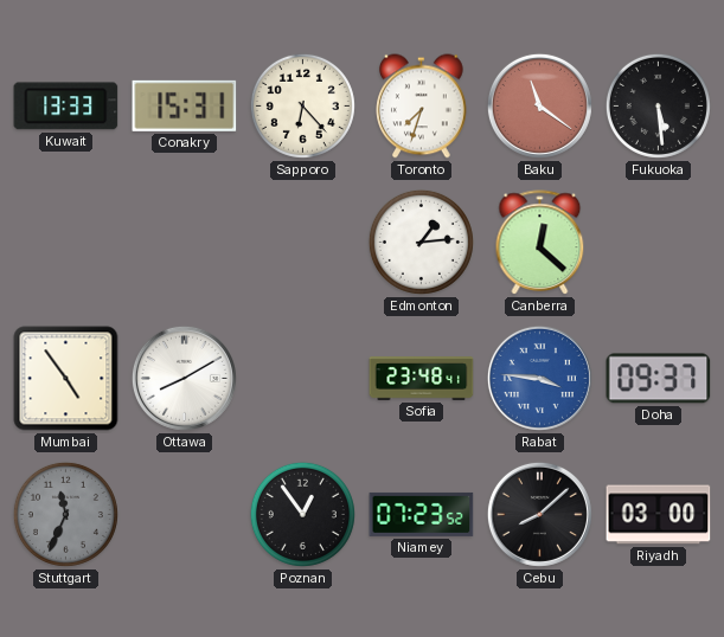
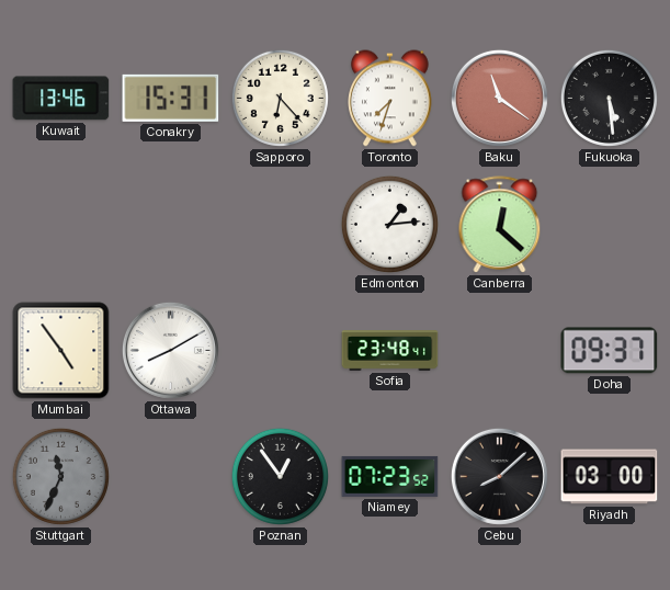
Kuwait: 13:33 -> 13:46 (61, 99)
Rabat: 3:46 -> none (539, 378)
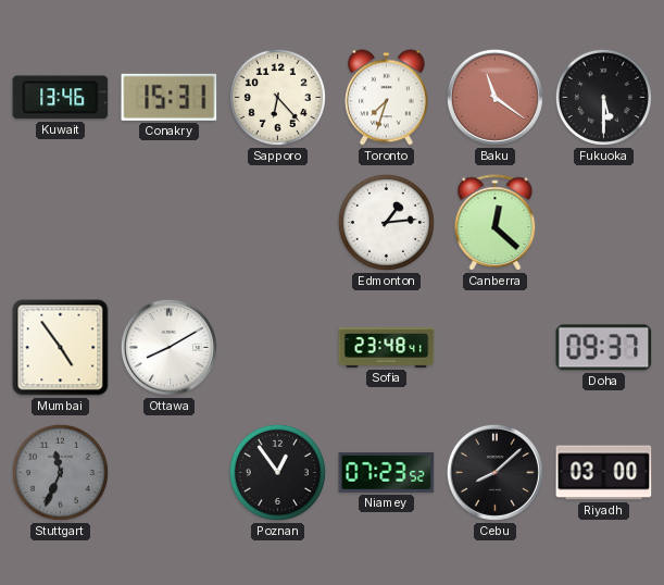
Fukuoka: 5:29 -> 5:30 (603, 97)
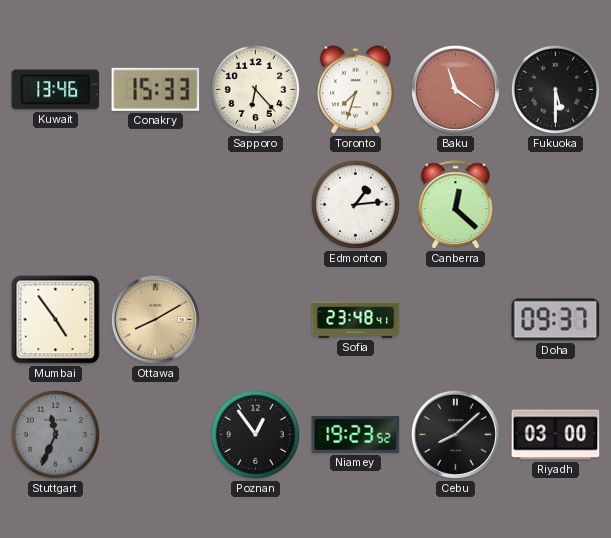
Conakry: 15:31 -> 15:33 (156, 89)
Ottawa dial: white -> champagne (155, 319)
Niamey: 07:23 -> 19:23 (356, 434)
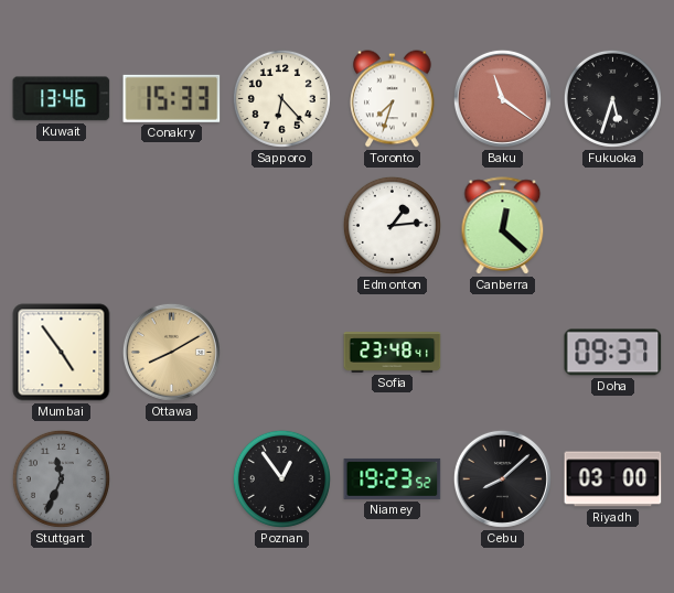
Fukuoka: 5:30 -> 5:33 (612, 98)
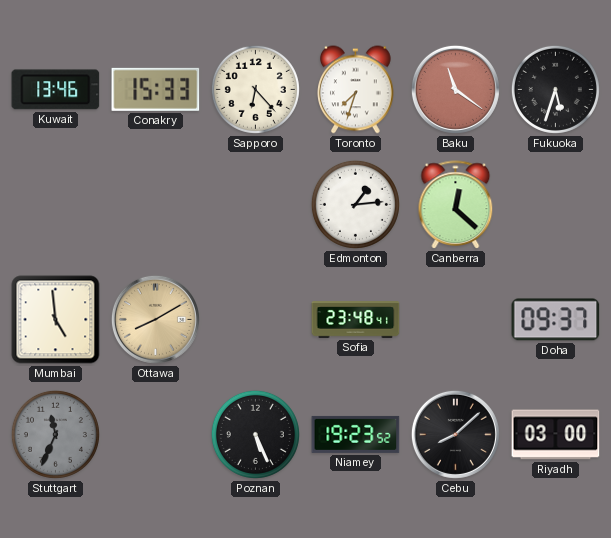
Mumbai: 4:54 -> 4:59 (56, 320)
Poznan: 12:54 -> 5:26 (255, 434)
